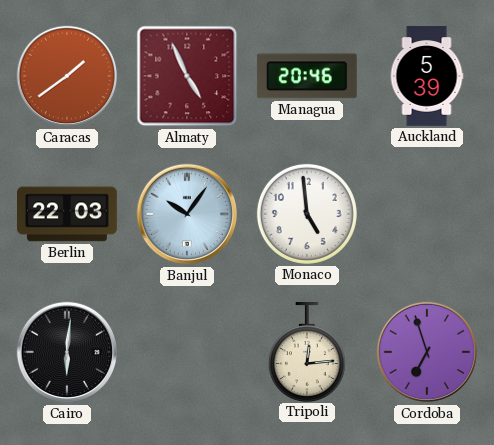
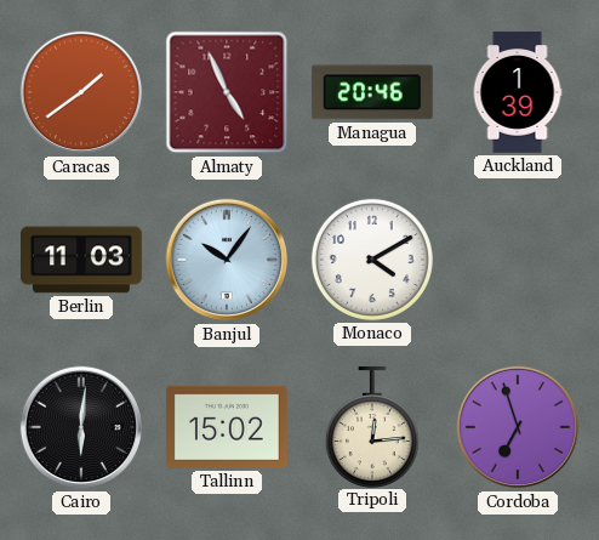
Auckland: 5:39 -> 1:39 (518, 92)
Berlin: 22:03 -> 11:03 (82, 260)
Monaco: 4:59 -> 4:10 (372, 260)
Tallinn: none -> 15:02 (227, 427)
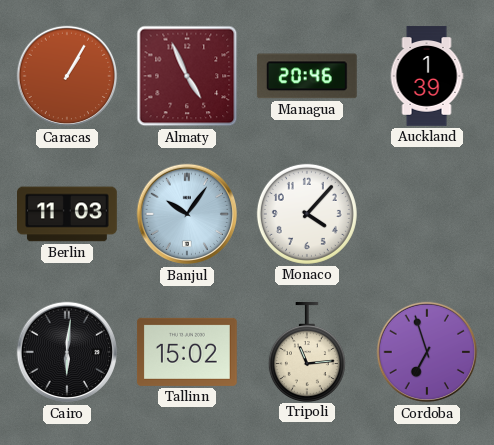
Caracas: 1:39 -> 1:05 (67, 76)
Monaco: 4:10 -> 4:07 (307, 214)
Tripoli: 12:14 -> 11:14 (307, 352)
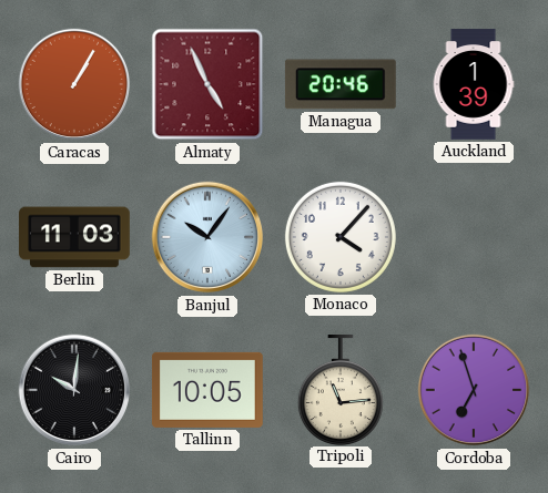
Cairo: 6:01 -> 10:01 (74, 390)
Tallinn: 15:02 -> 10:05 (207, 390)
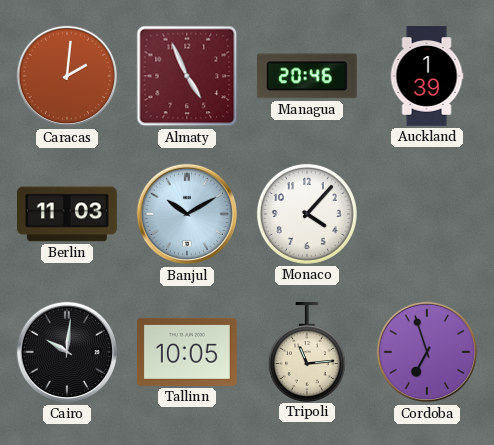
Caracas: 1:05 -> 2:01 (67, 76)
Banjul: 10:06 -> 10:10 (187, 214)
